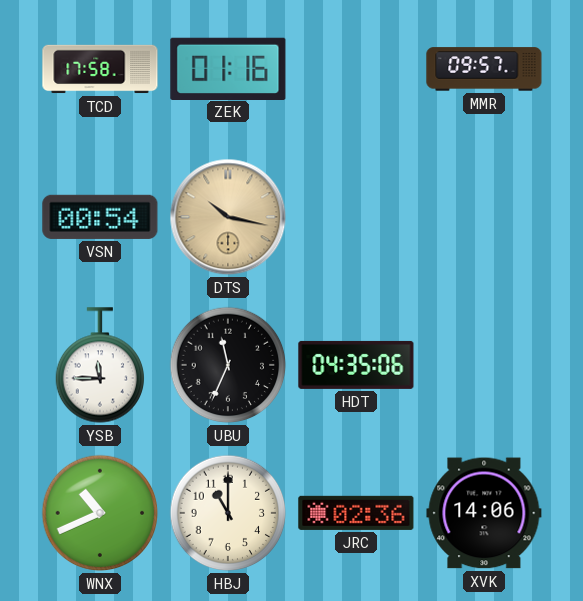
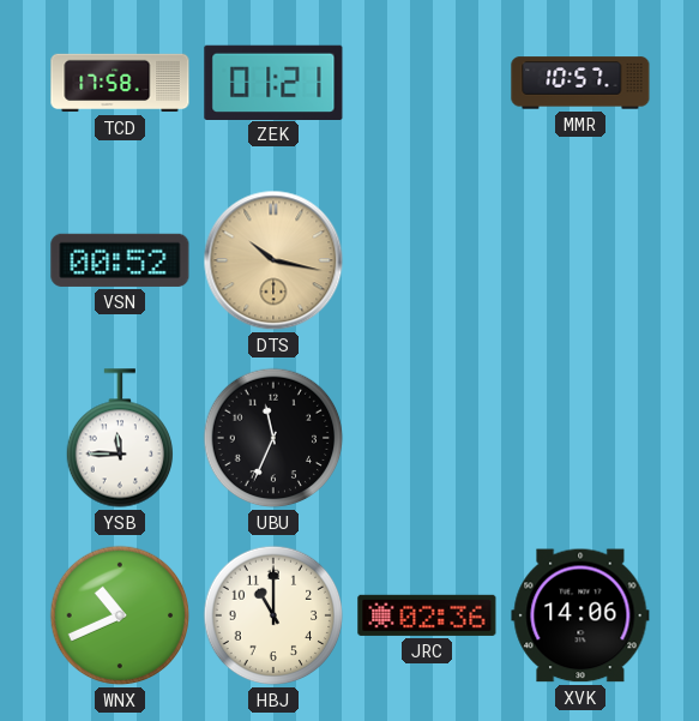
ZEK: 01:16 -> 01:21 (273, 82)
MMR: 09:57 -> 10:57 (580, 83)
VSN: 00:54 -> 00:52 (120, 260)
HDT: 04:35 -> none (356, 365)
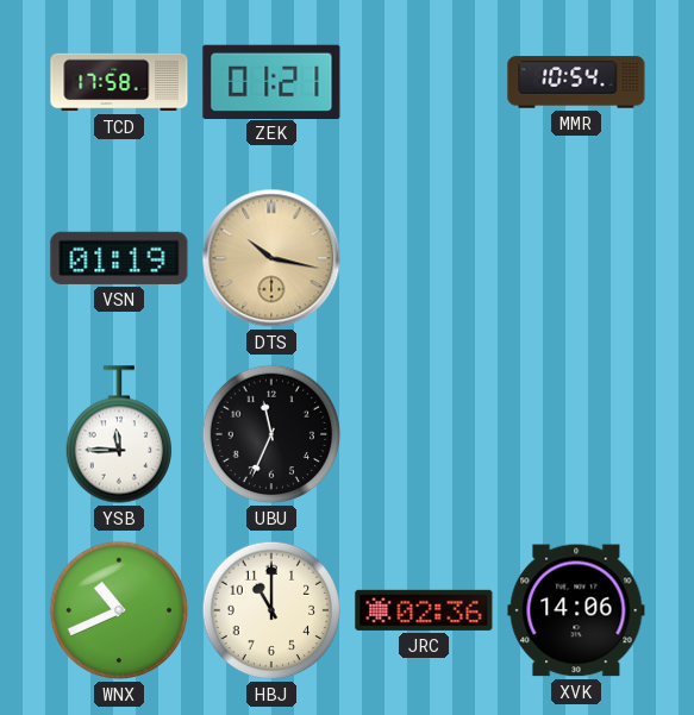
MMR: 10:57 -> 10:54 (576, 82)
VSN: 00:52 -> 01:19 (119, 258)
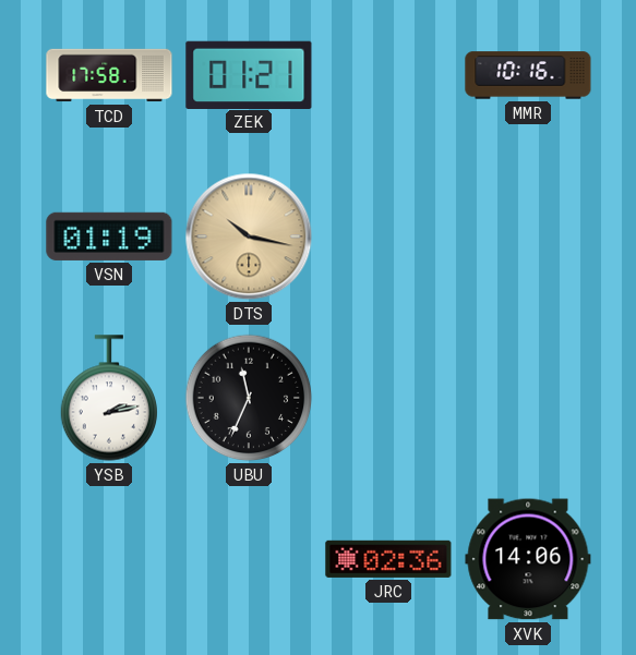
MMR: 10:54 -> 10:16 (528, 75)
YSB: 11:45 -> 2:13 (108, 398)
WNX: 10:41 -> none (119, 610)
HBJ: 11:00 -> none (271, 610)
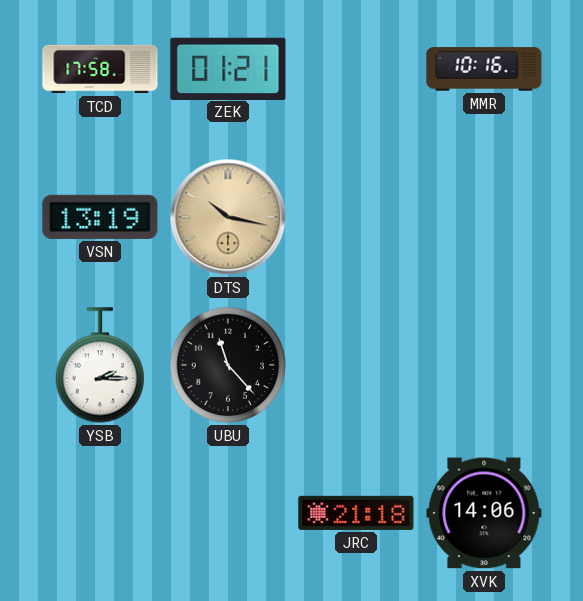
VSN: 01:19 -> 13:19 (100, 217)
YSB: 2:13 -> 2:15 (99, 365)
UBU: 11:34 -> 11:23 (228, 365)
JRC: 02:36 -> 21:18 (356, 513)
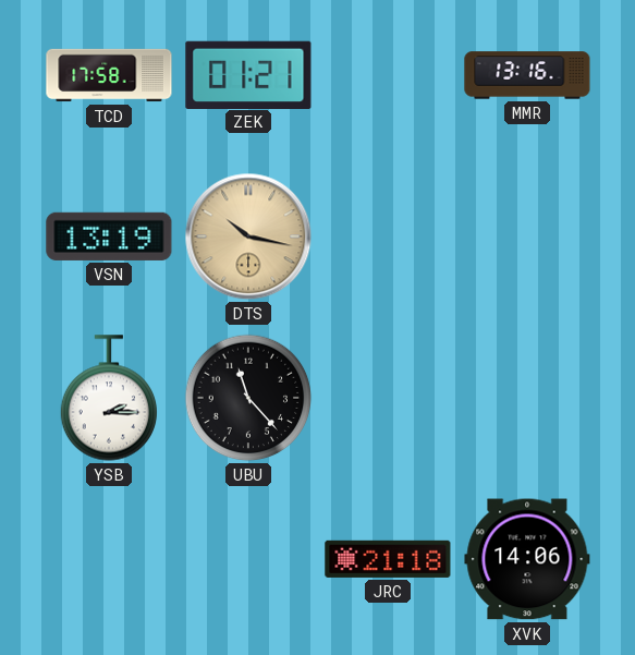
MMR: 10:16 -> 13:16 (527, 75)
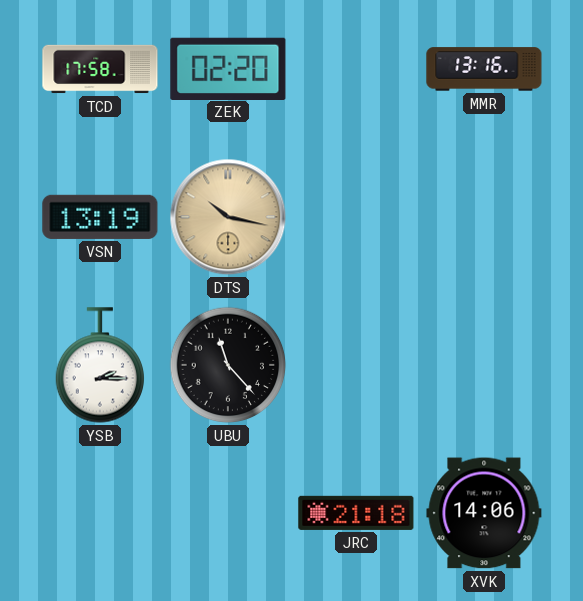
ZEK: 01:21 -> 02:20 (228, 68)
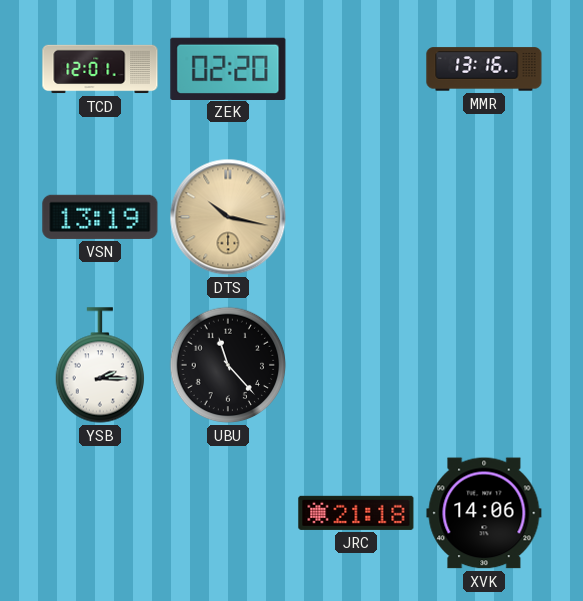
TCD: 17:58 -> 12:01 (100, 69)
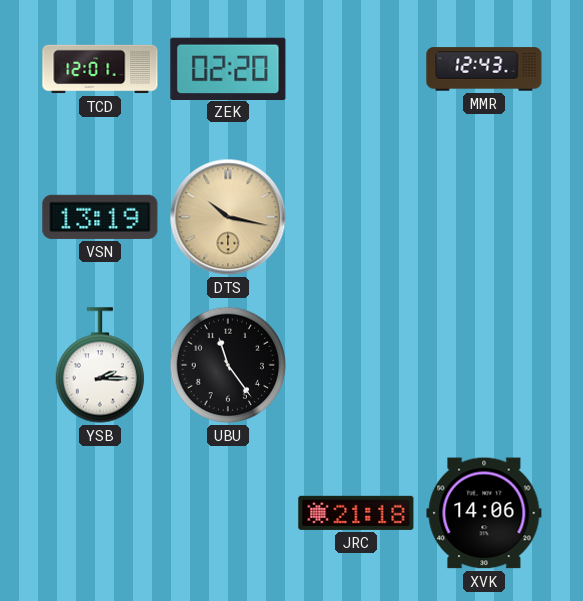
MMR: 13:16 -> 12:43 (484, 69)
UBU: 11:23 -> 11:24 (228, 365)
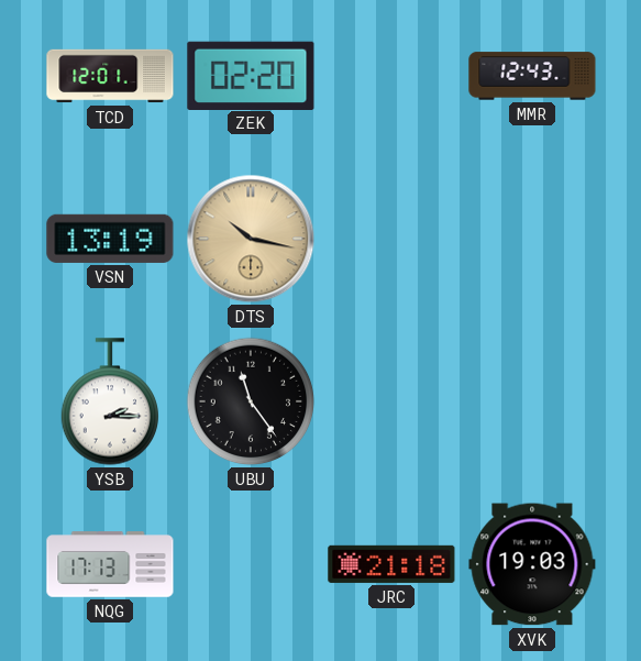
NQG: none -> 17:13 (110, 564)
XVK: 14:06 -> 19:03 (532, 564)
